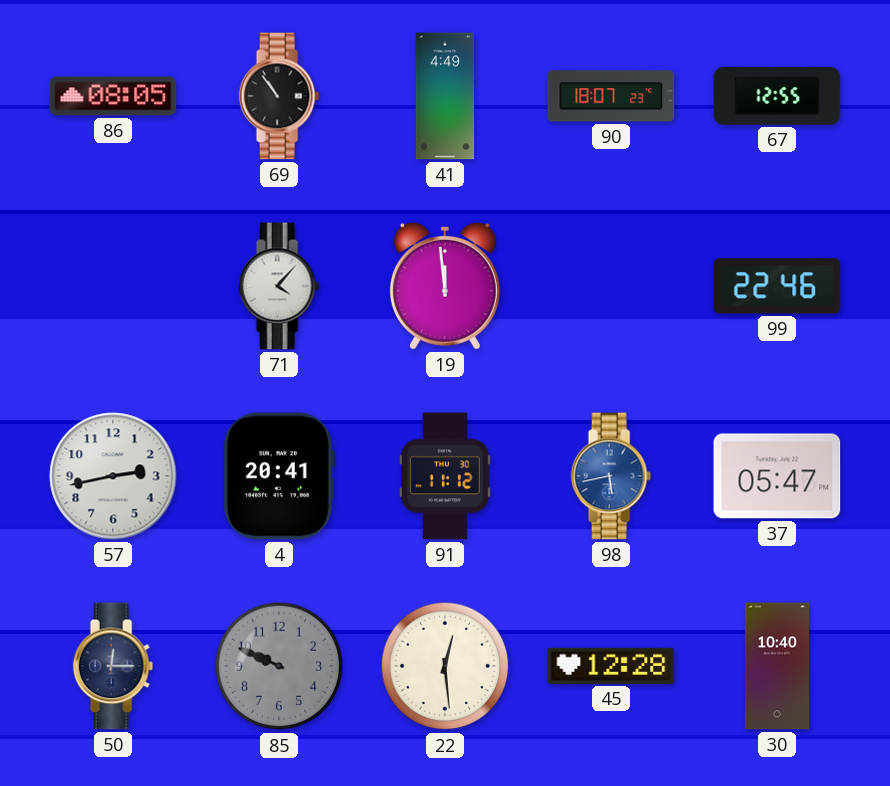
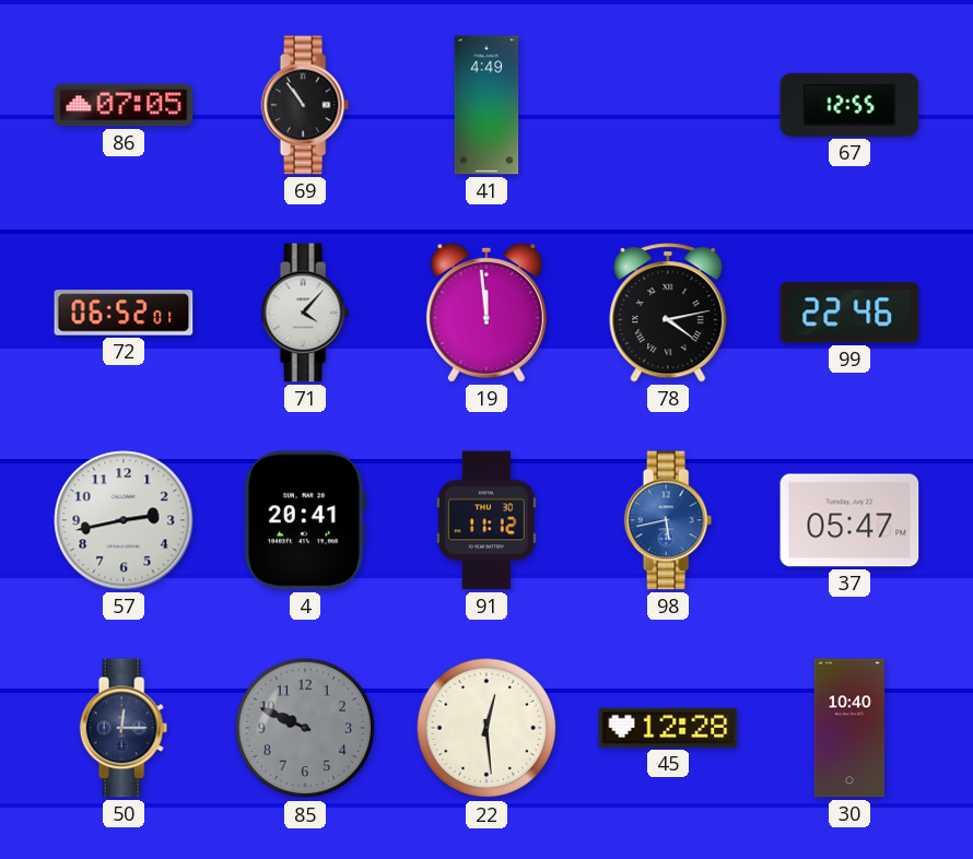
86: 08:05 -> 07:05 (124, 105)
90: 18:07 -> none (611, 96)
72: none -> 06:52 (124, 313)
78: none -> 4:13 (668, 313)
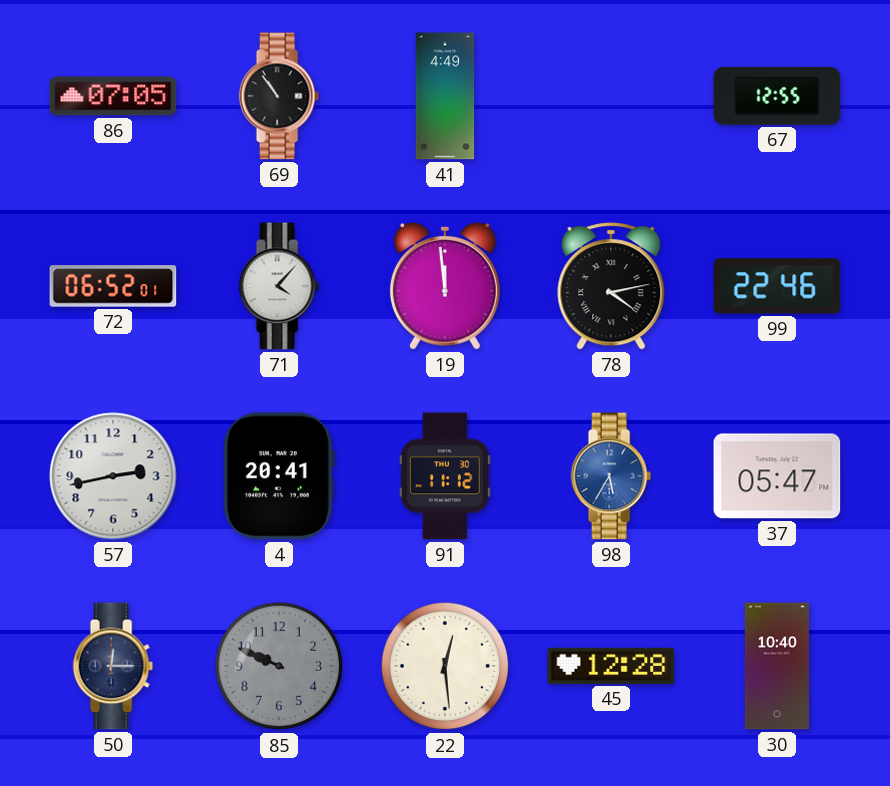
98: 5:43 -> 5:35 (611, 476)
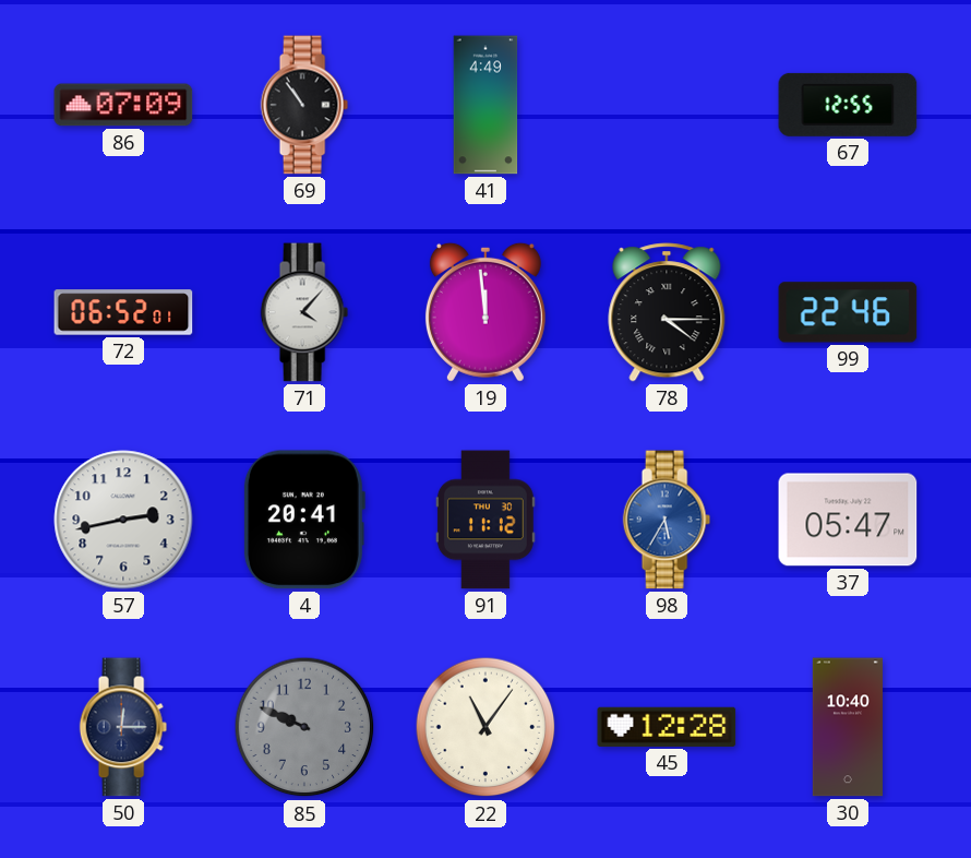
86: 07:05 -> 07:09 (123, 105)
78: 4:13 -> 4:15 (667, 312)
22: 12:29 -> 11:06 (485, 727)
